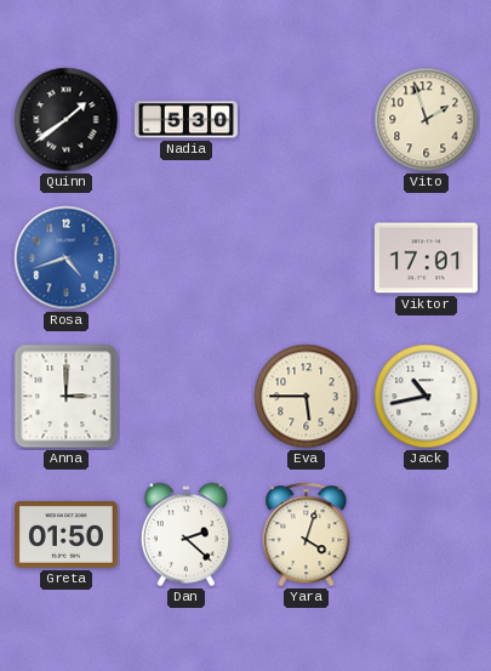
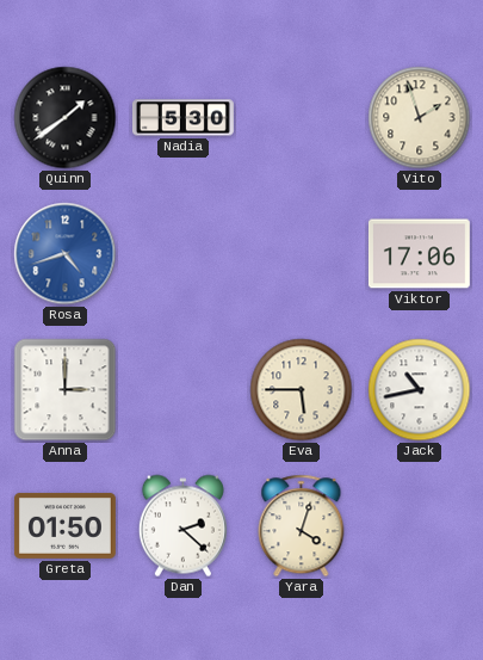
Viktor: 17:01 -> 17:06 (419, 254)
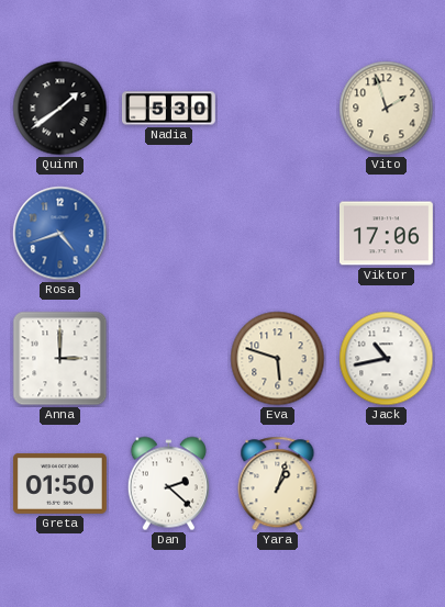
Eva: 5:45 -> 5:48 (278, 359)
Yara: 4:03 -> 1:03 (278, 484)
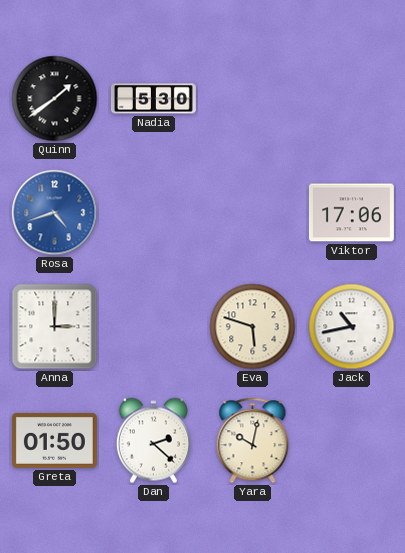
Vito: 1:57 -> none (387, 109)
Yara: 1:03 -> 10:02 (253, 441)
